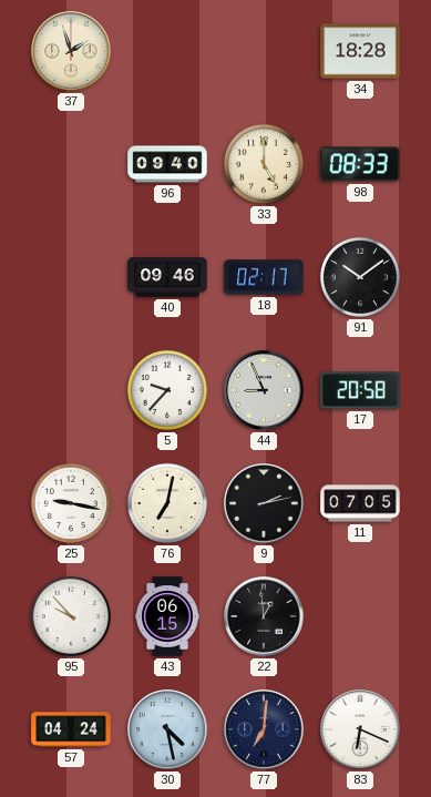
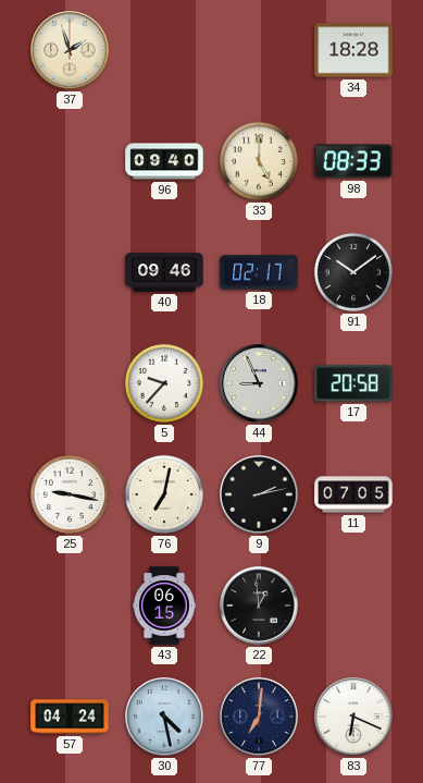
95: 9:53 -> none (71, 616)
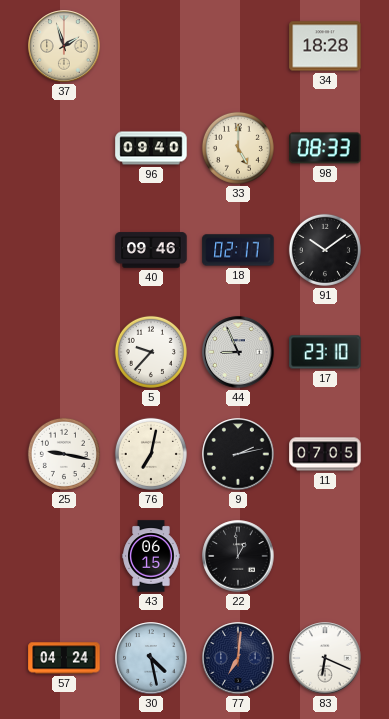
17: 20:58 -> 23:10 (325, 352)
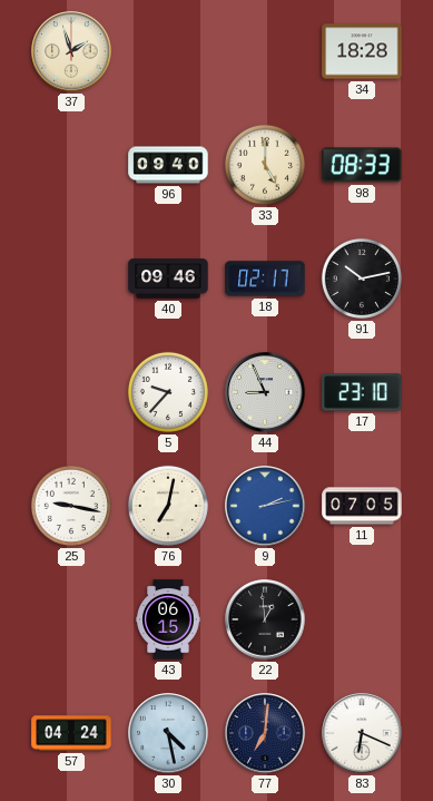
91: 10:09 -> 10:13 (362, 279)
9 dial: black -> blue (265, 506)
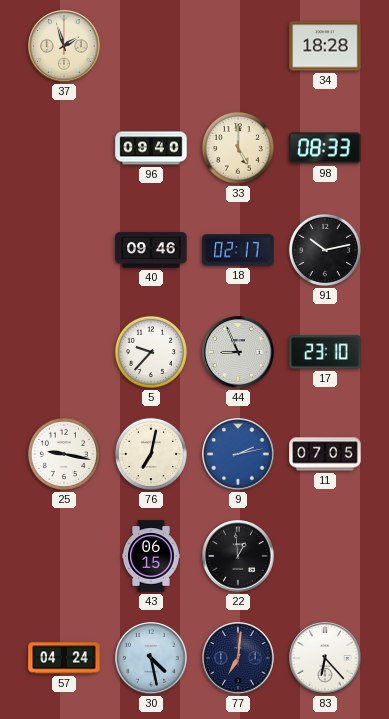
83: 6:19 -> 6:23 (325, 658)
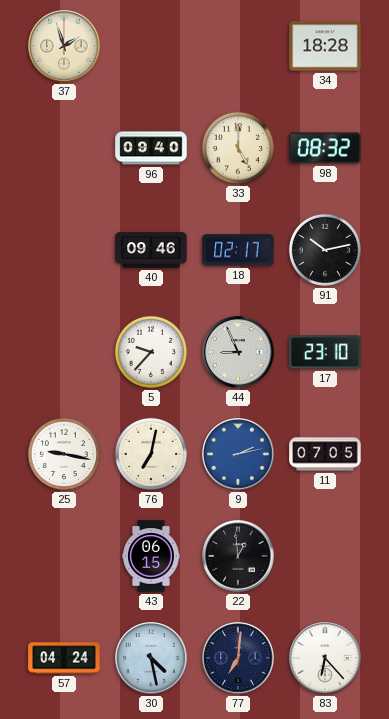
98: 08:33 -> 08:32 (325, 148)
